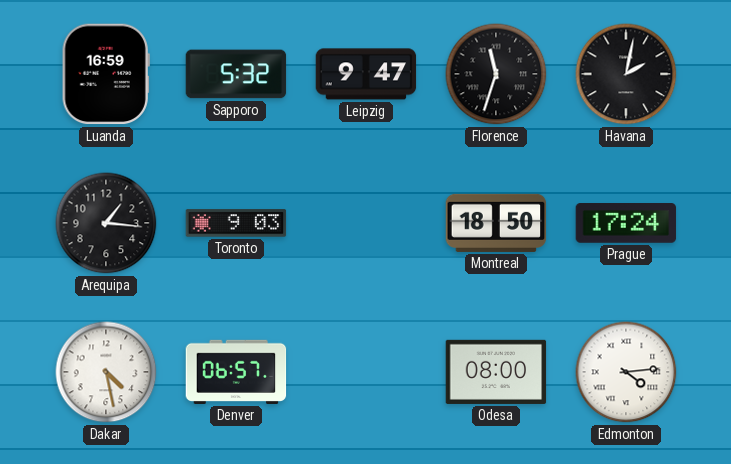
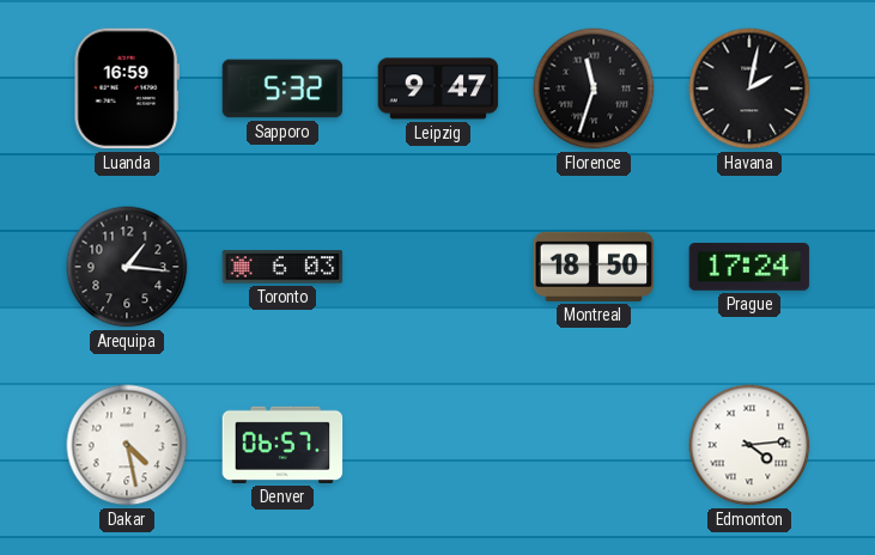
Toronto: 9:03 -> 6:03 (282, 267)
Odesa: 08:00 -> none (496, 372)
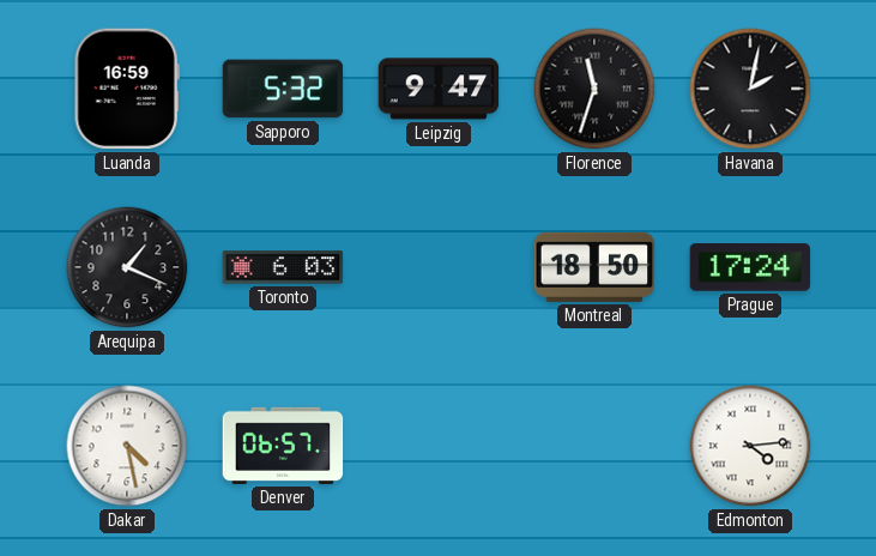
Arequipa: 1:16 -> 1:19 (127, 267)
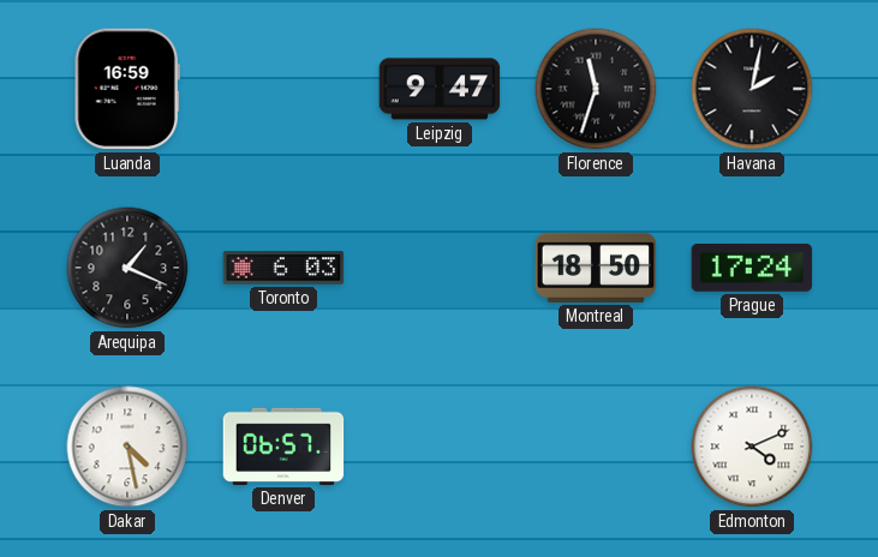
Sapporo: 5:32 -> none (283, 89)
Edmonton: 4:14 -> 4:11 (752, 447)
